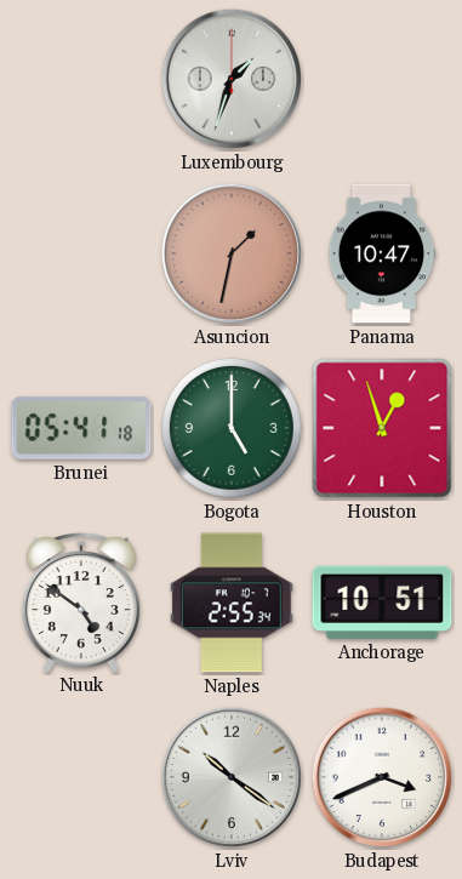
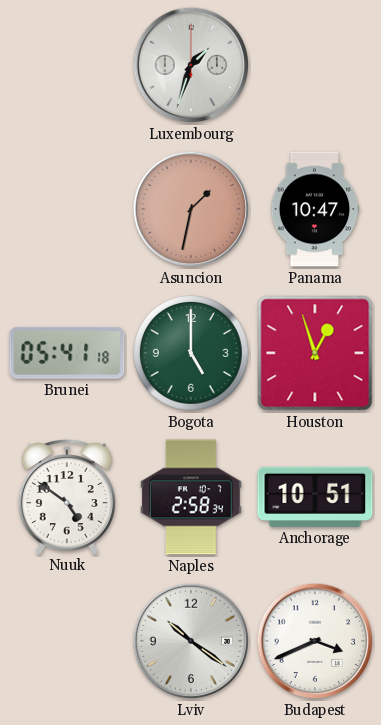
Naples: 2:55 -> 2:58 (192, 497)
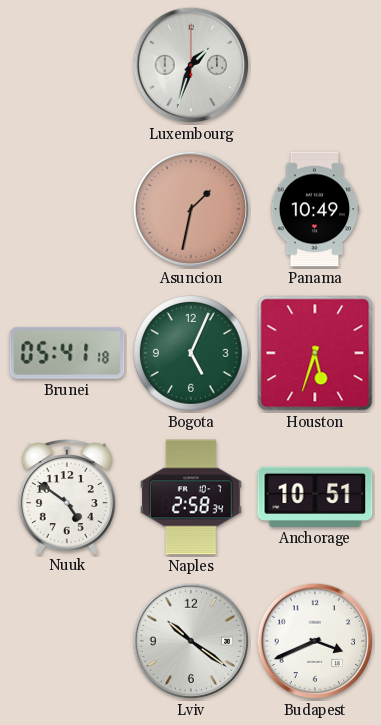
Panama: 10:47 -> 10:49 (315, 209)
Bogota: 5:00 -> 5:04 (191, 354)
Houston: 12:57 -> 5:33 (315, 353)
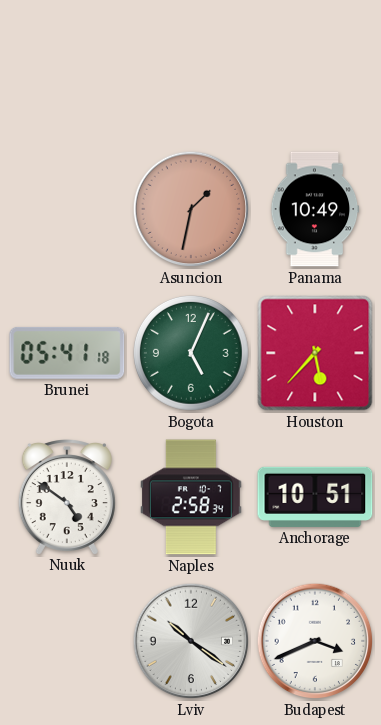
Luxembourg: 1:33 -> none (191, 65)
Houston: 5:33 -> 5:37 (315, 353)
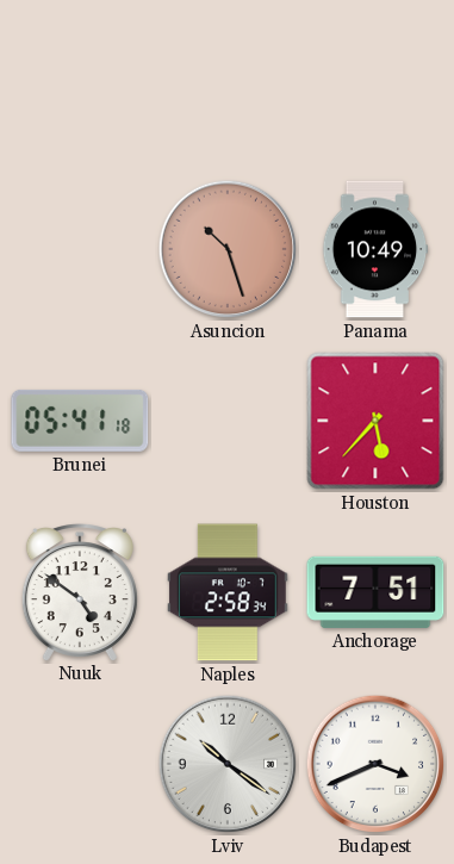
Asuncion: 1:32 -> 10:27 (228, 249)
Bogota: 5:04 -> none (191, 354)
Anchorage: 10:51 -> 7:51 (375, 592)
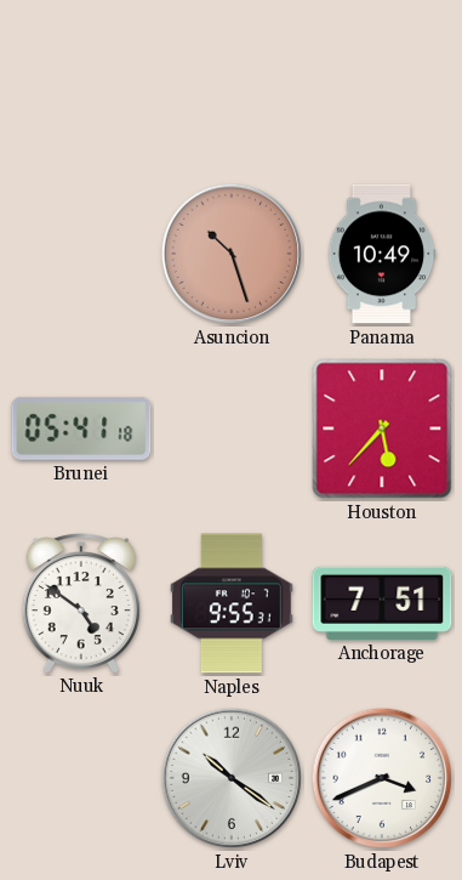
Naples: 2:58 -> 9:55 (233, 603)
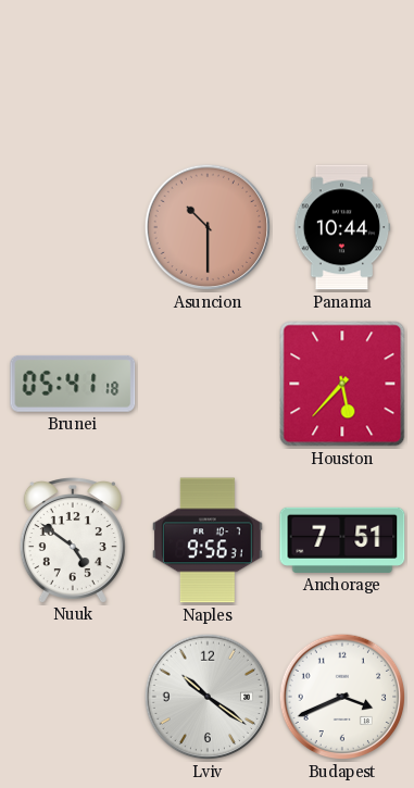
Asuncion: 10:27 -> 10:30 (208, 227)
Panama: 10:49 -> 10:44 (342, 227)
Naples: 9:55 -> 9:56 (209, 540)
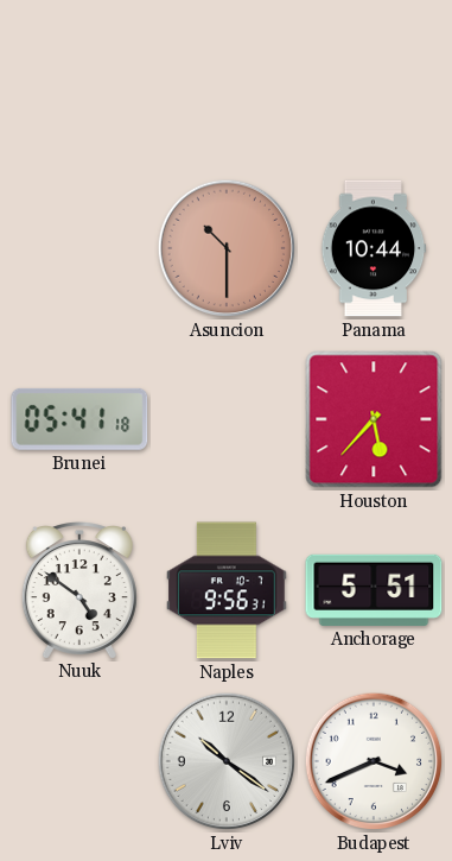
Anchorage: 7:51 -> 5:51 (374, 590)
